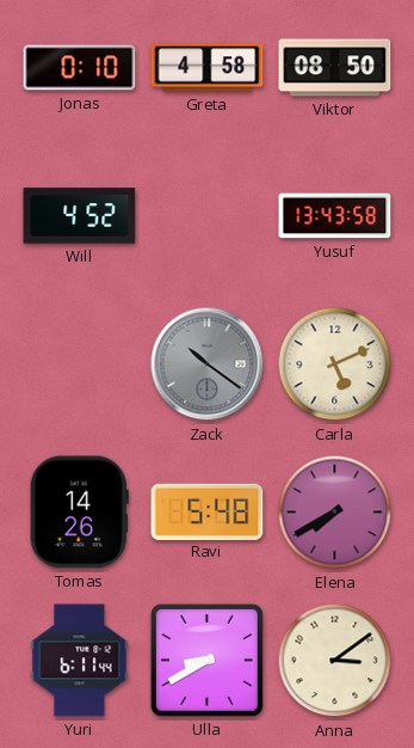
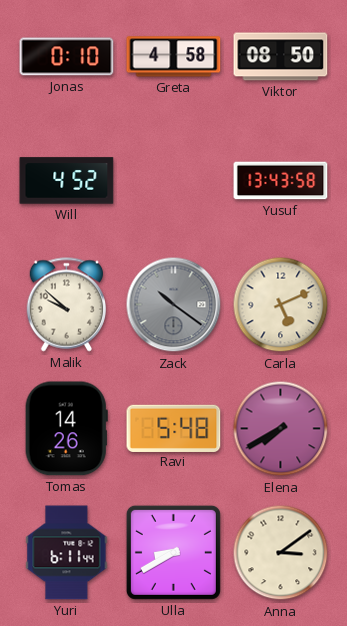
Malik: none -> 9:52 (66, 305)
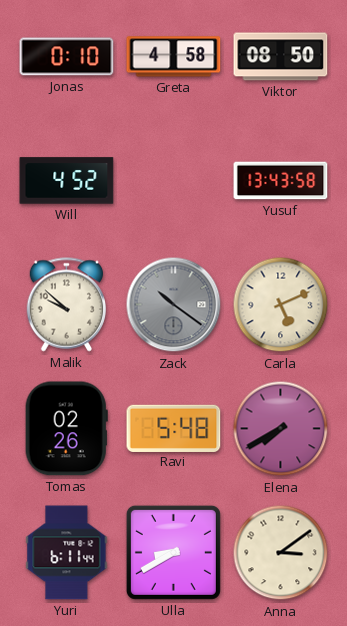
Tomas: 14:26 -> 02:26 (66, 429)
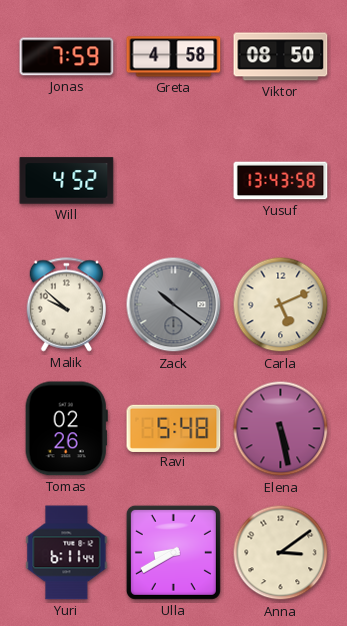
Jonas: 0:10 -> 7:59 (67, 57)
Elena: 7:40 -> 5:28 (281, 429)
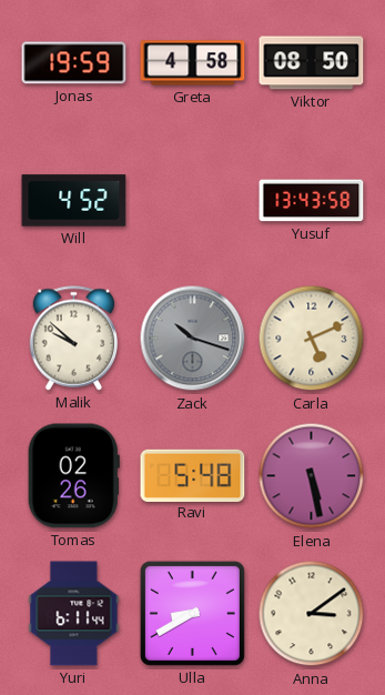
Jonas: 7:59 -> 19:59 (74, 63)
Zack: 10:21 -> 10:18 (193, 339)
